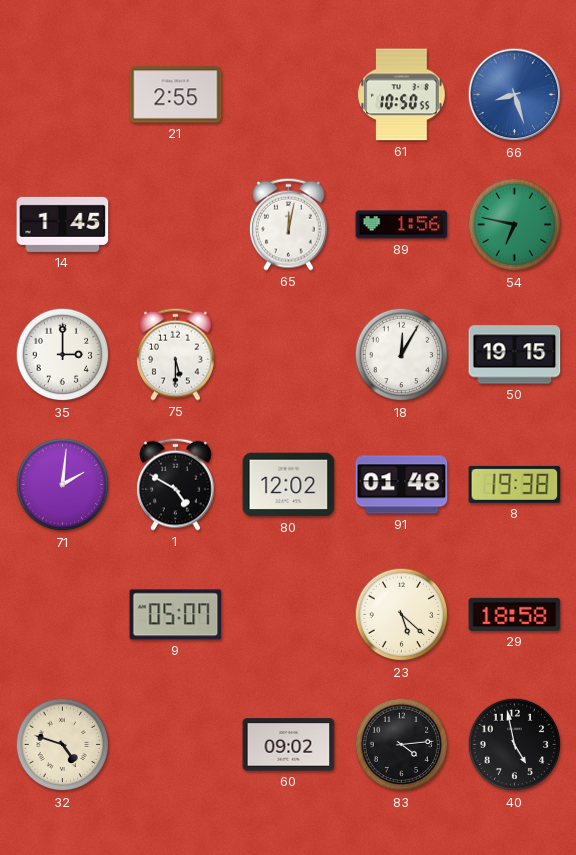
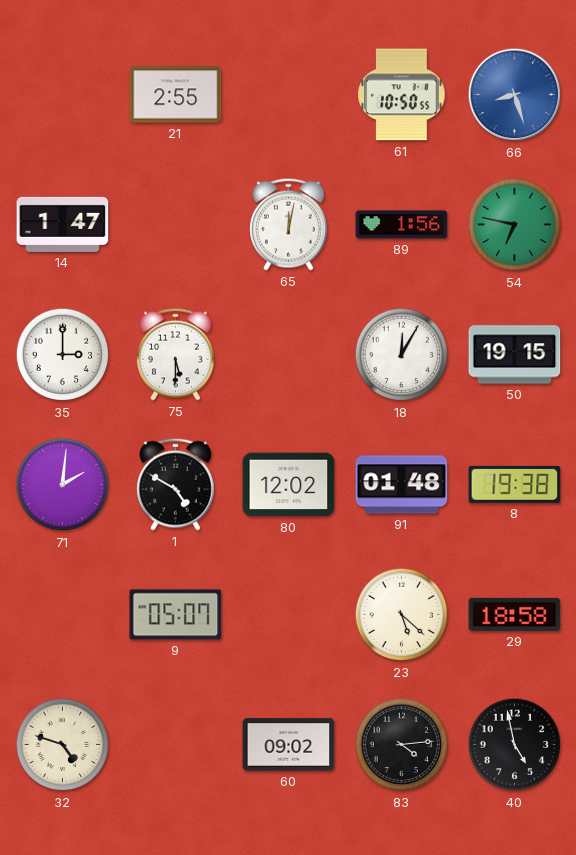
14: 1:45 -> 1:47 (63, 224)
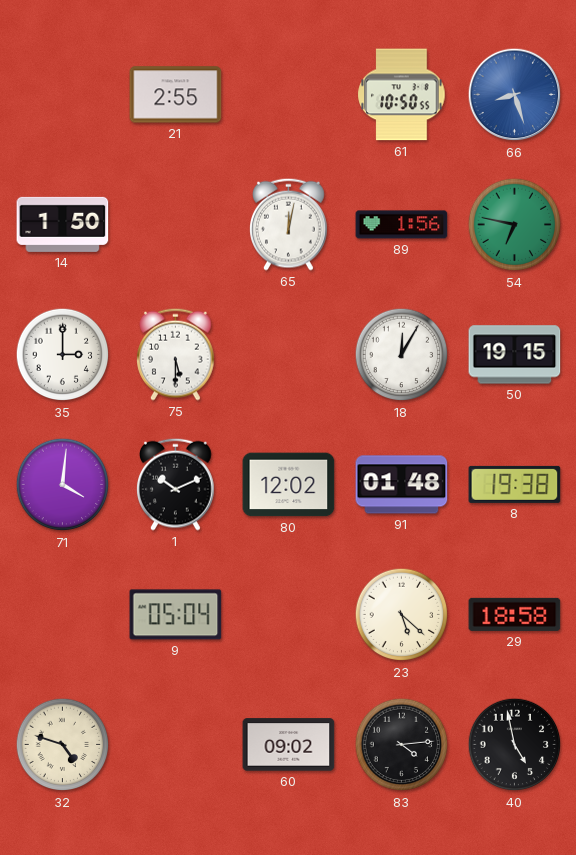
14: 1:47 -> 1:50 (63, 224)
71: 2:01 -> 4:01 (63, 485)
1: 4:50 -> 10:11 (176, 484)
9: 05:07 -> 05:04 (176, 615)
